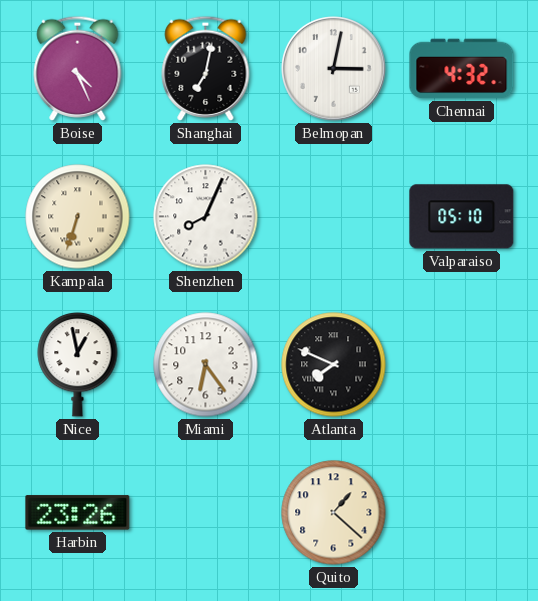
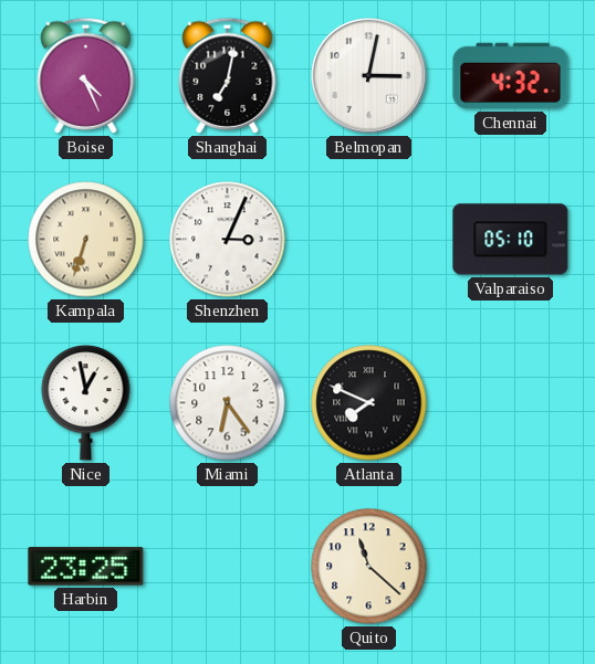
Shenzhen: 8:04 -> 3:04 (228, 240)
Harbin: 23:26 -> 23:25 (86, 567)
Quito: 1:22 -> 11:22 (369, 567)
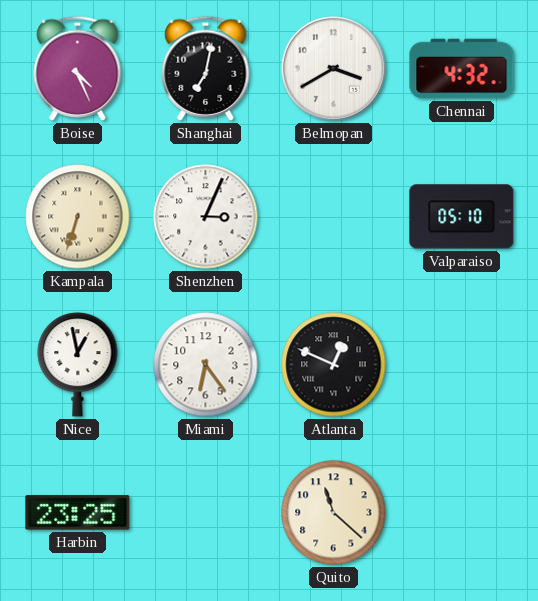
Belmopan: 3:02 -> 3:40 (334, 69)
Atlanta: 7:49 -> 12:49 (334, 365)
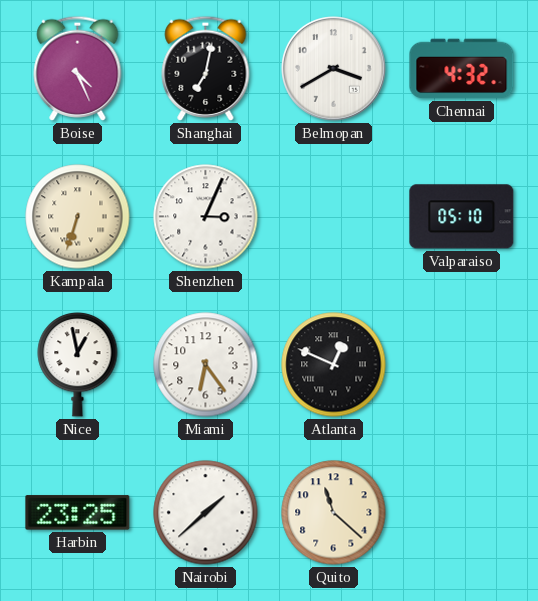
Nairobi: none -> 1:38 (206, 513)
